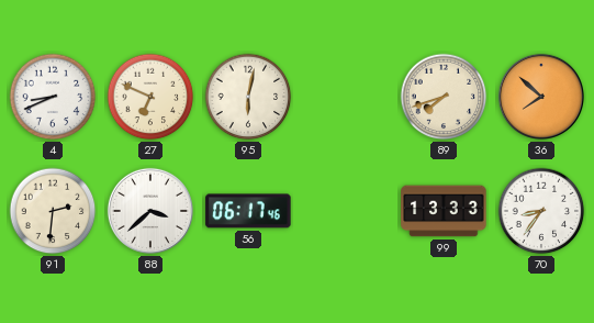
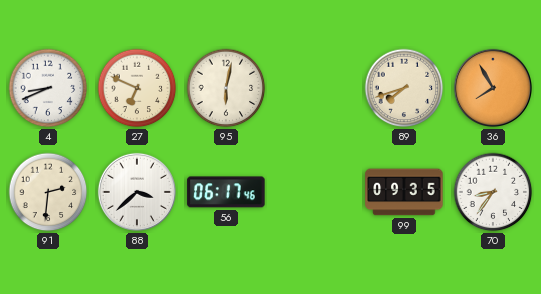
36: 7:52 -> 7:55 (493, 88)
99: 13:33 -> 09:35 (404, 192)
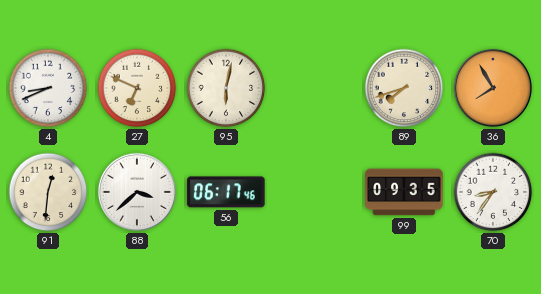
91: 2:31 -> 12:31 (48, 192)
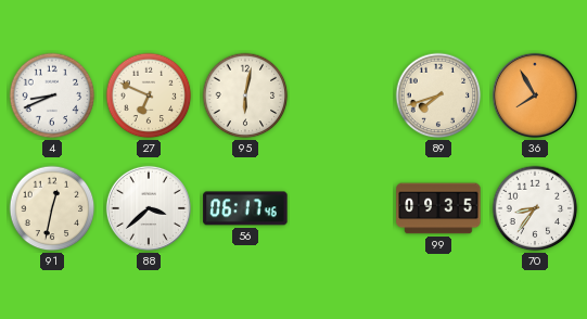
91: 12:31 -> 12:32 (52, 208)
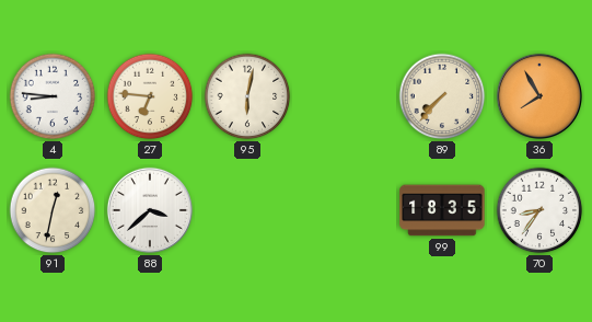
4: 8:41 -> 8:46 (53, 96)
27: 6:49 -> 6:46 (150, 96)
89: 7:42 -> 7:37 (442, 96)
56: 06:17 -> none (245, 208)
99: 09:35 -> 18:35 (442, 210)
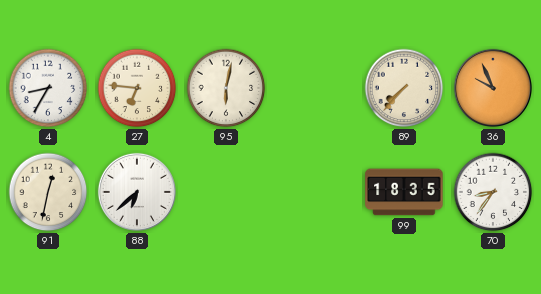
4: 8:46 -> 8:35 (48, 88)
36: 7:55 -> 9:56 (493, 88)
88: 3:38 -> 6:38 (137, 192)
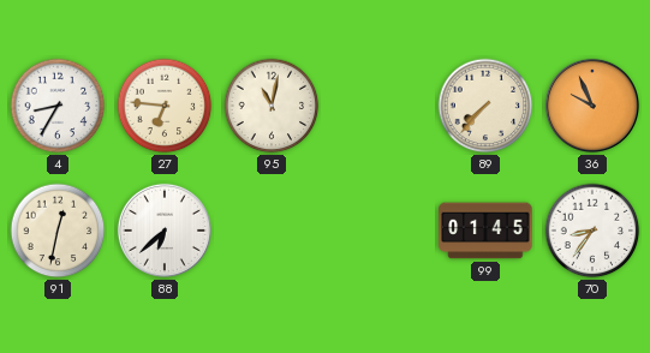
95: 6:02 -> 11:02 (272, 106)
99: 18:35 -> 01:45 (485, 231)
